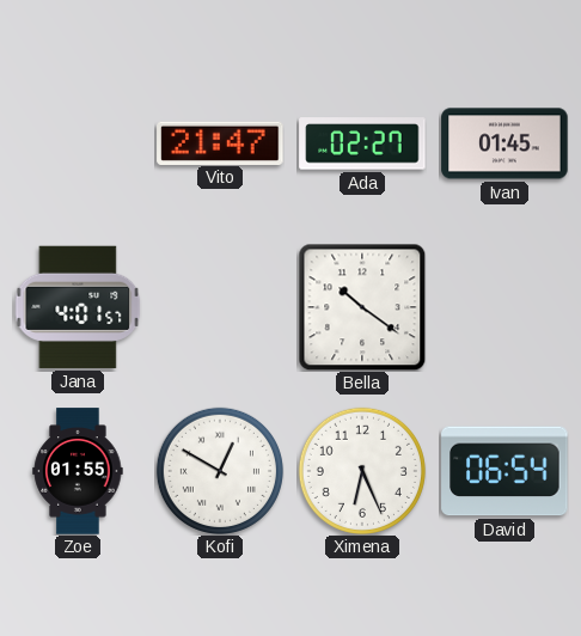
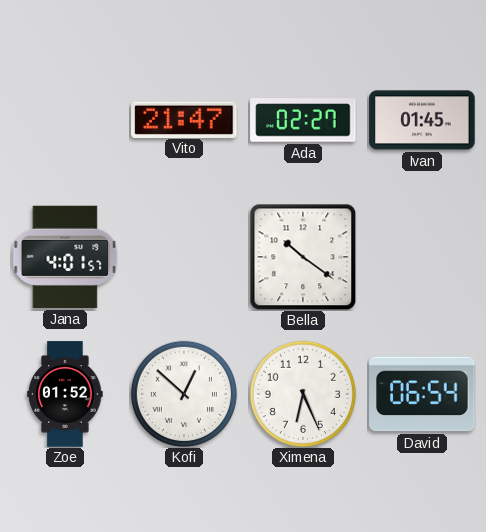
Zoe: 01:55 -> 01:52 (65, 394)
Kofi: 12:50 -> 12:52 (184, 394)
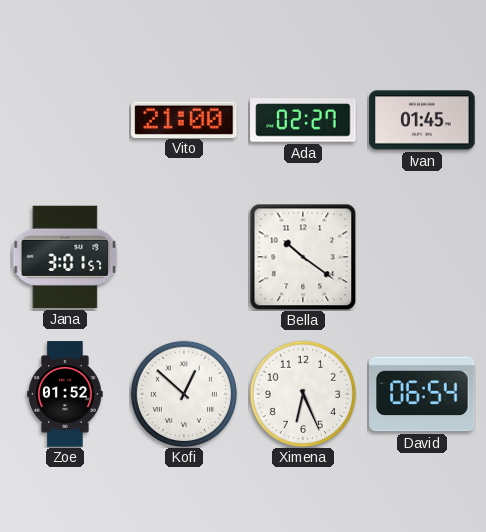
Vito: 21:47 -> 21:00 (184, 119)
Jana: 4:01 -> 3:01 (65, 257)
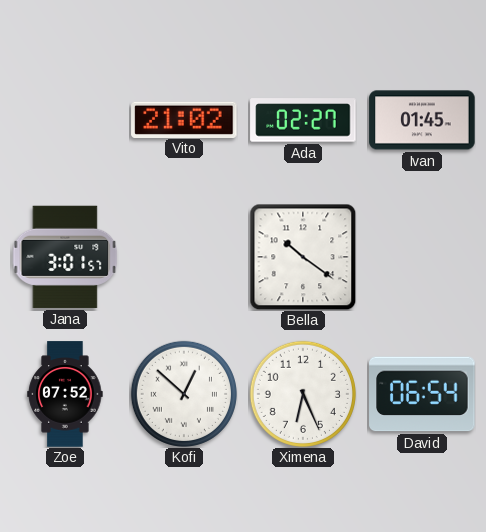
Vito: 21:00 -> 21:02 (184, 119)
Zoe: 01:52 -> 07:52 (65, 394)
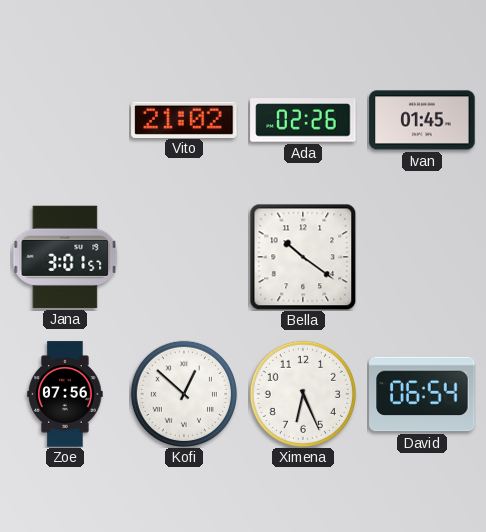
Ada: 02:27 -> 02:26 (303, 120)
Zoe: 07:52 -> 07:56 (65, 394)
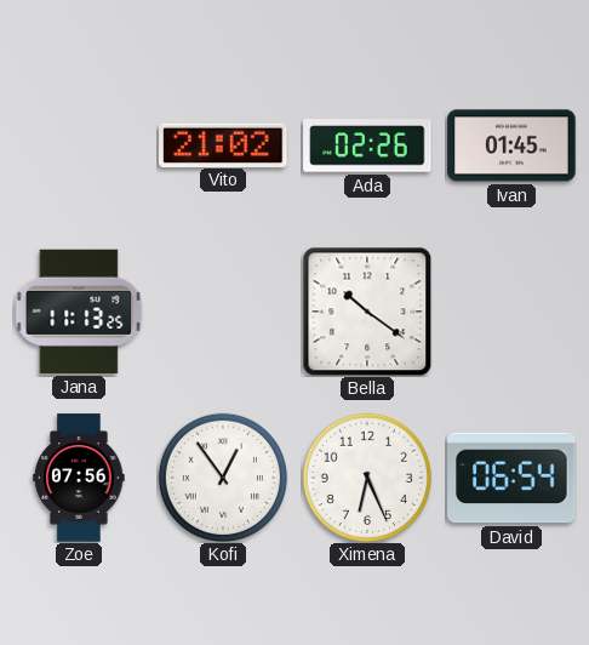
Jana: 3:01 -> 11:13 (79, 312)
Kofi: 12:52 -> 12:54 (223, 478)
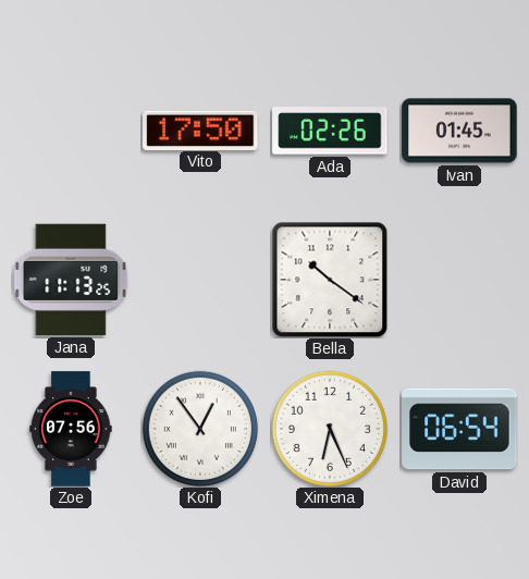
Vito: 21:02 -> 17:50 (200, 130)
